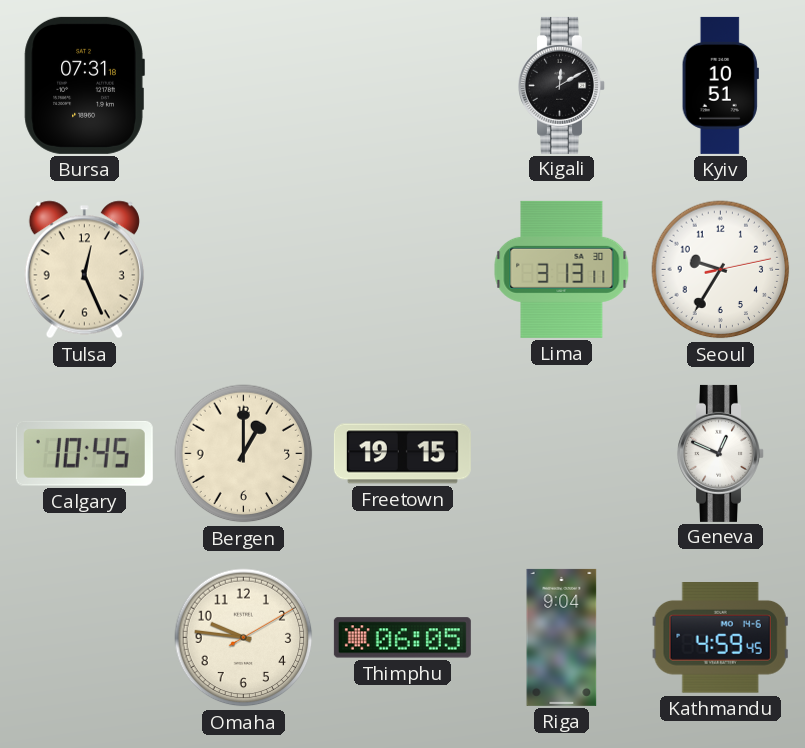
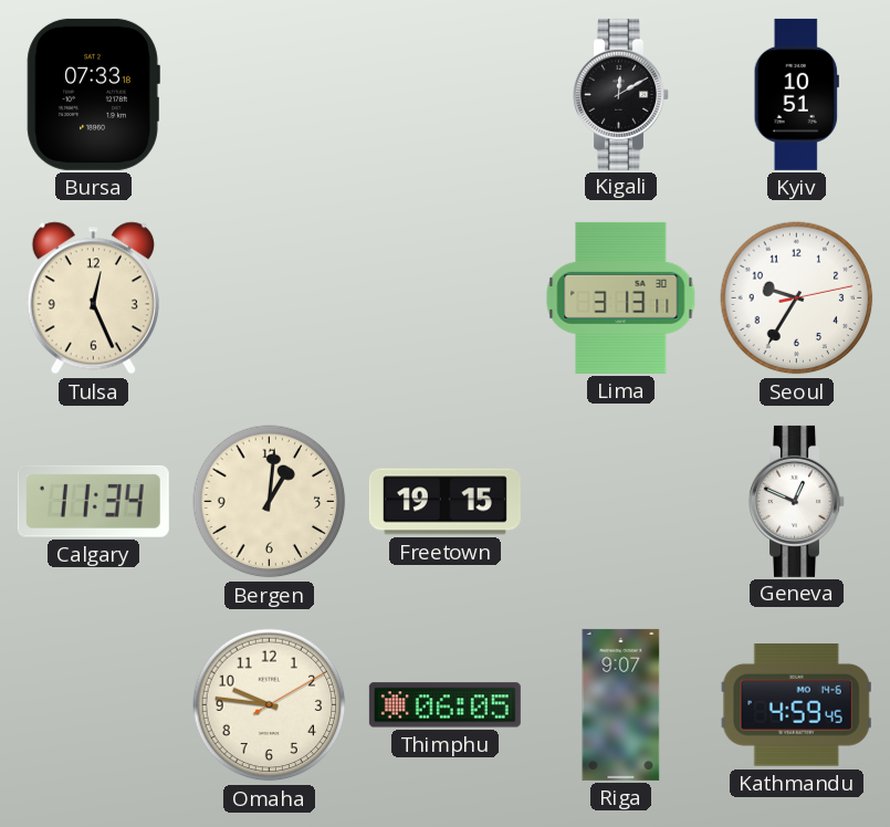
Bursa: 07:31 -> 07:33 (93, 94)
Calgary: 10:45 -> 11:34 (93, 501)
Bergen: 1:00 -> 1:01 (270, 502)
Riga: 9:04 -> 9:07 (621, 704)
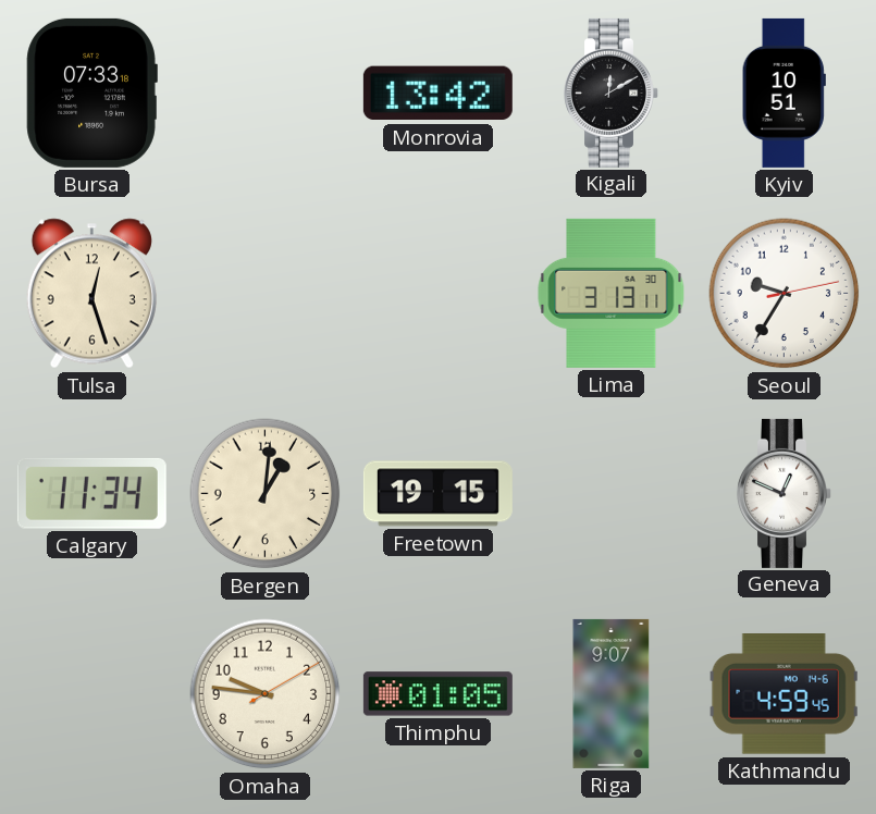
Monrovia: none -> 13:42 (437, 94)
Tulsa: 12:26 -> 12:27 (91, 294)
Thimphu: 06:05 -> 01:05 (437, 694)
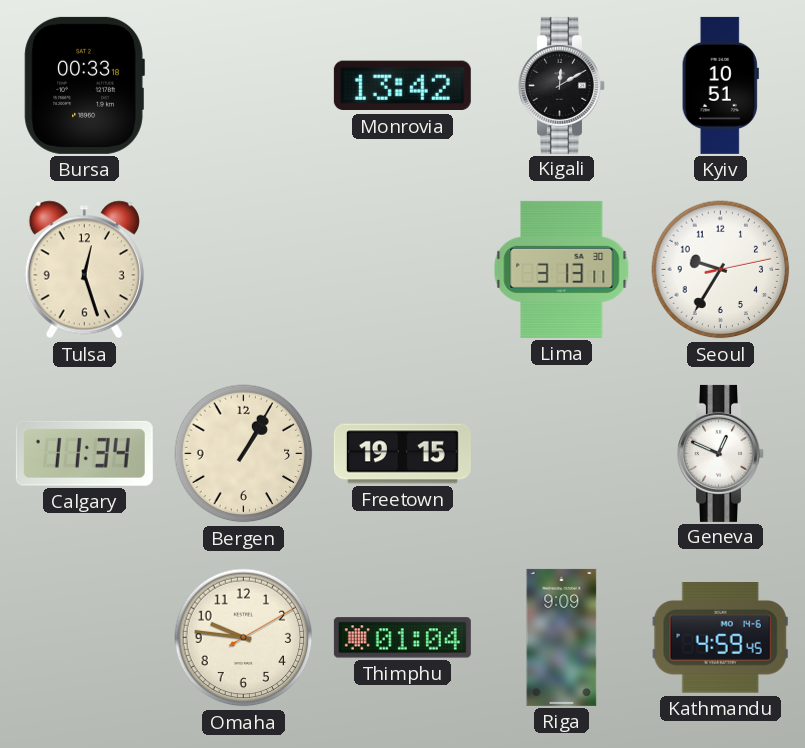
Bursa: 07:33 -> 00:33 (84, 85)
Bergen: 1:01 -> 1:05 (244, 454)
Thimphu: 01:05 -> 01:04 (402, 638)
Riga: 9:07 -> 9:09 (562, 637)
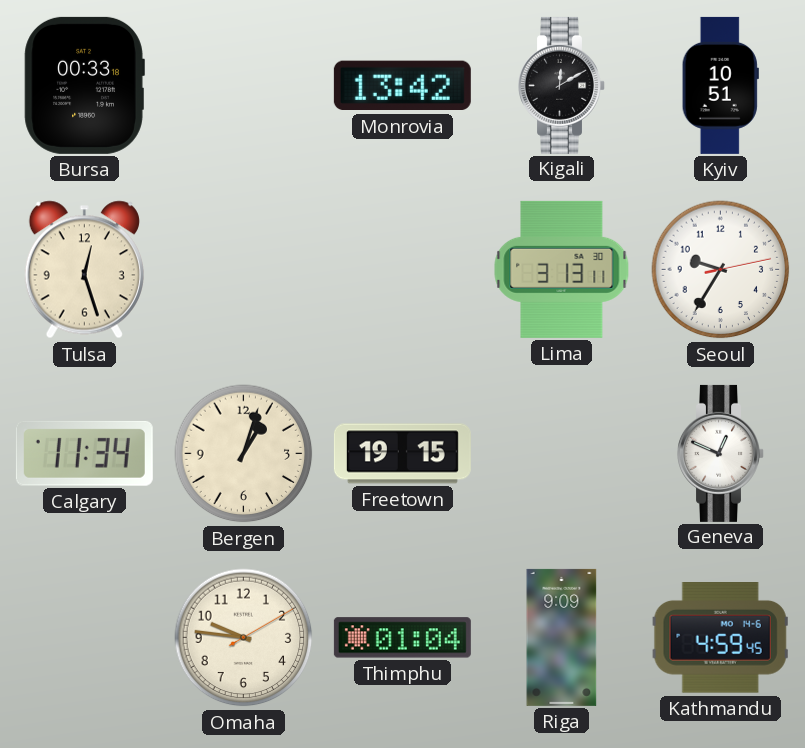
Bergen: 1:05 -> 1:03 (244, 454)
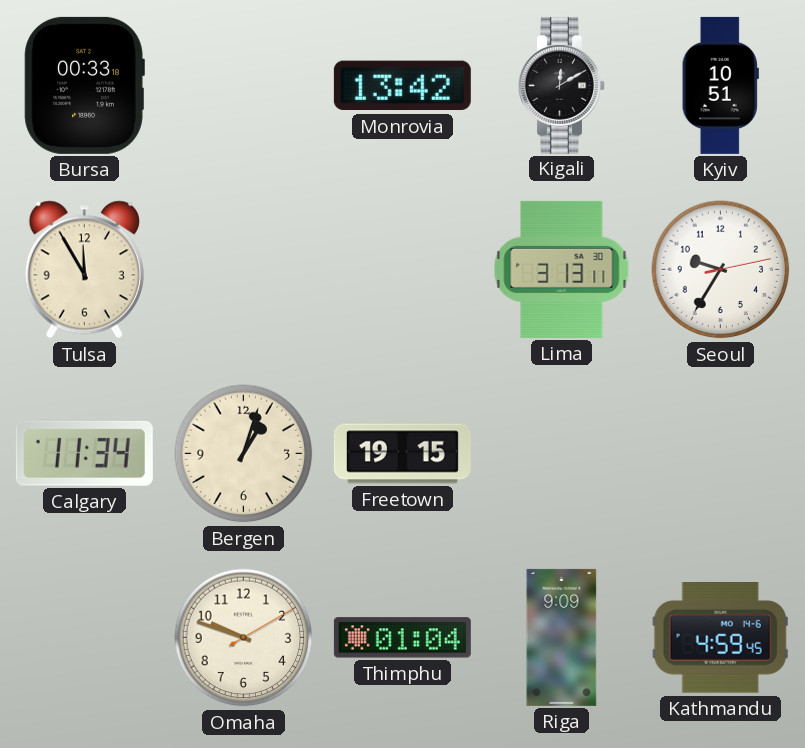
Tulsa: 12:27 -> 11:55 (84, 270)
Geneva: 12:49 -> none (721, 453)
Omaha: 9:46 -> 9:48 (244, 638)
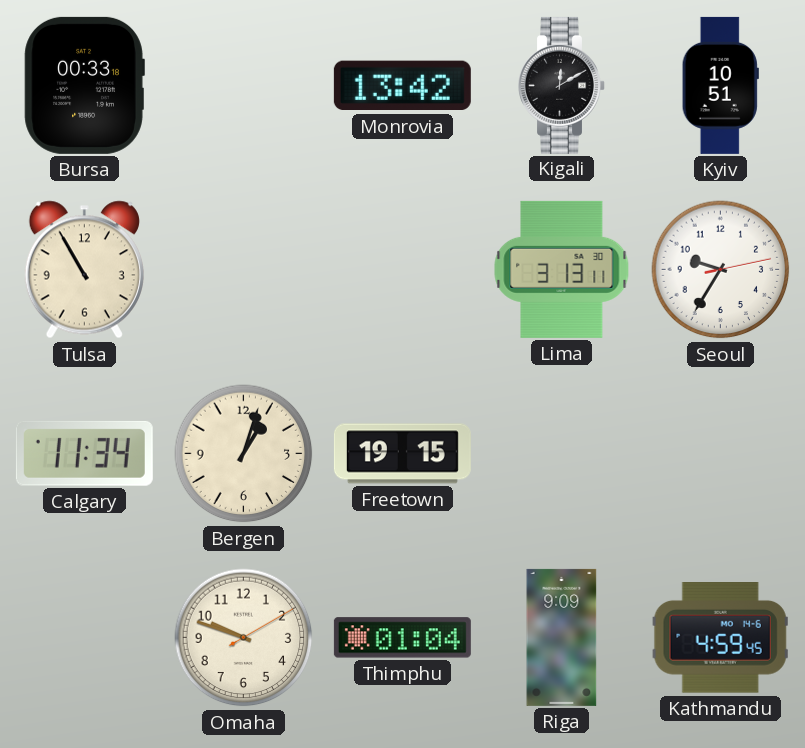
Tulsa: 11:55 -> 10:55 (84, 270)
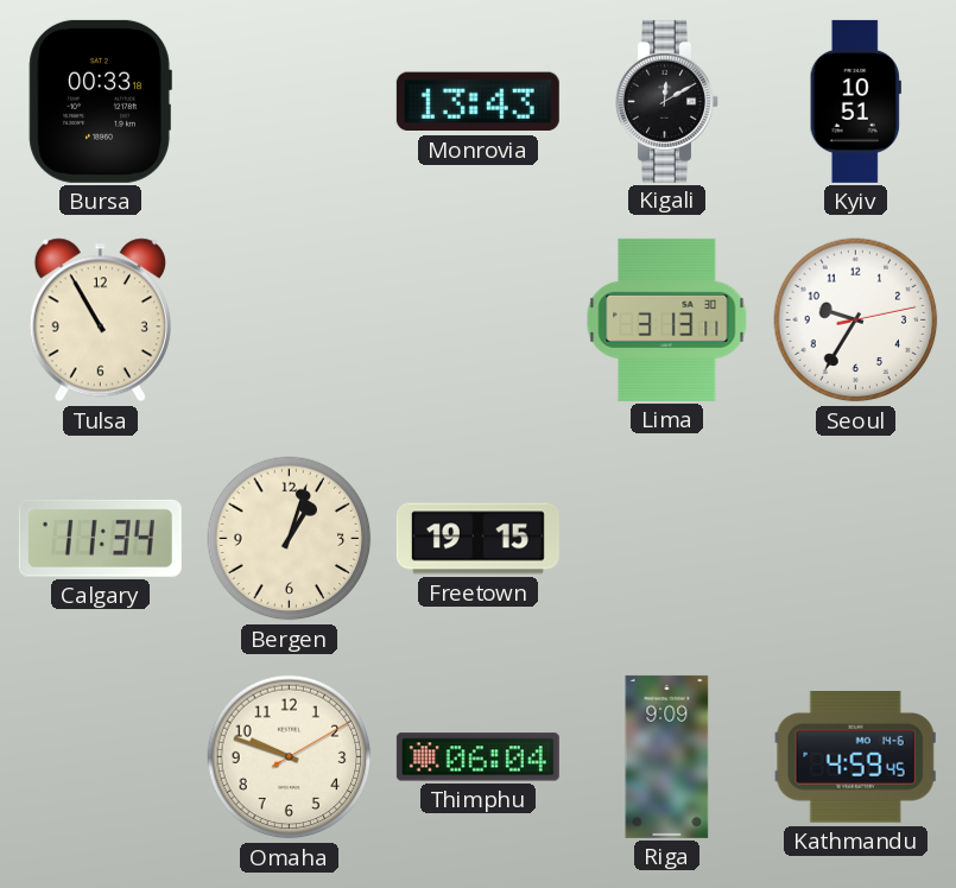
Monrovia: 13:42 -> 13:43 (477, 102)
Thimphu: 01:04 -> 06:04 (477, 757)
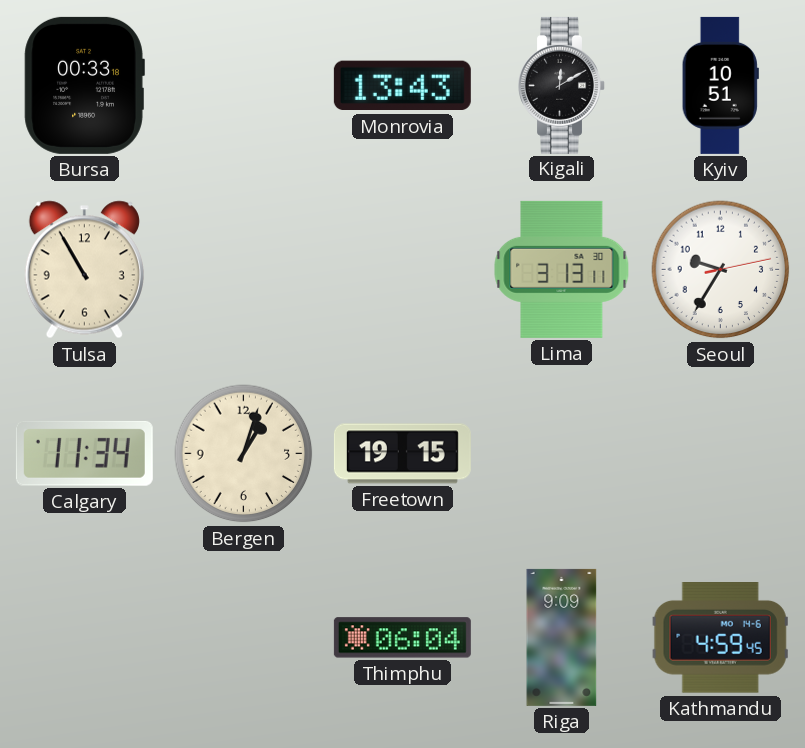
Omaha: 9:48 -> none (290, 757)
